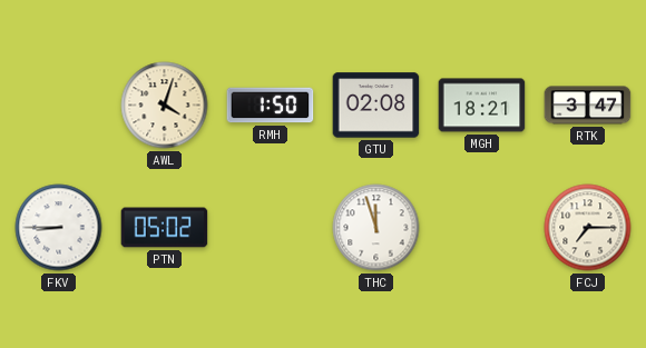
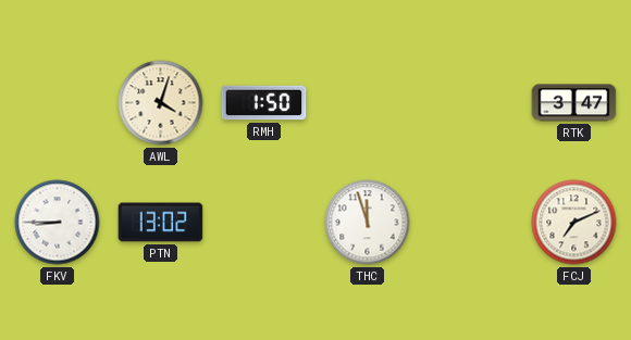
GTU: 02:08 -> none (376, 106)
MGH: 18:21 -> none (482, 106)
PTN: 05:02 -> 13:02 (161, 223)
FCJ: 7:15 -> 7:11 (574, 223)
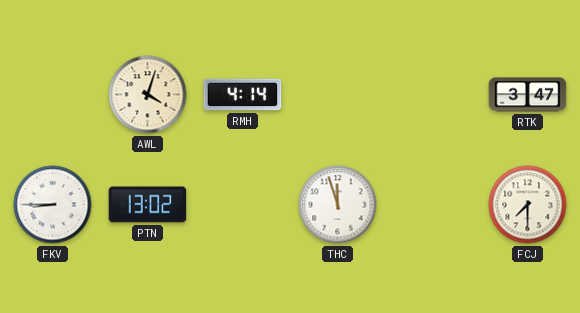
RMH: 1:50 -> 4:14 (243, 95)
FCJ: 7:11 -> 7:30 (528, 205)
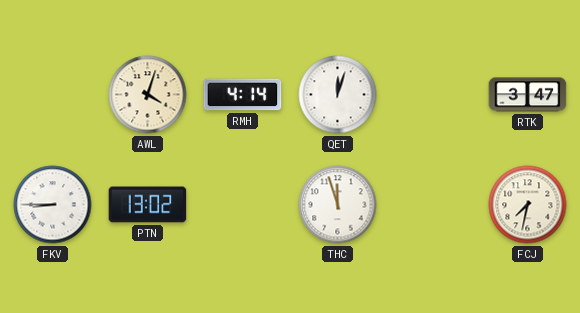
QET: none -> 12:03 (338, 95)
FCJ: 7:30 -> 7:32 (528, 205)
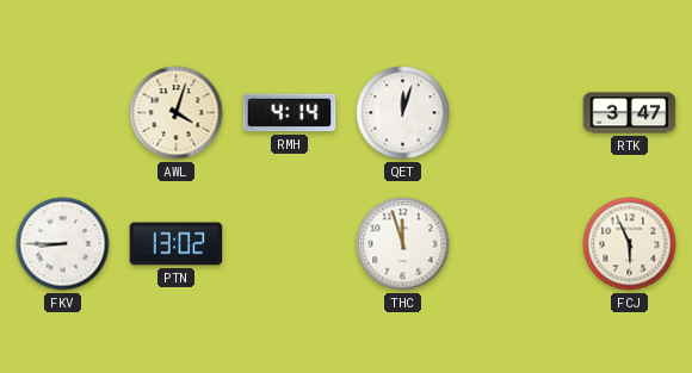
FCJ: 7:32 -> 5:56 (630, 244)
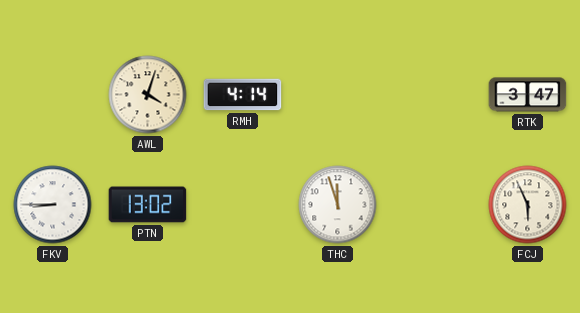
QET: 12:03 -> none (403, 113)
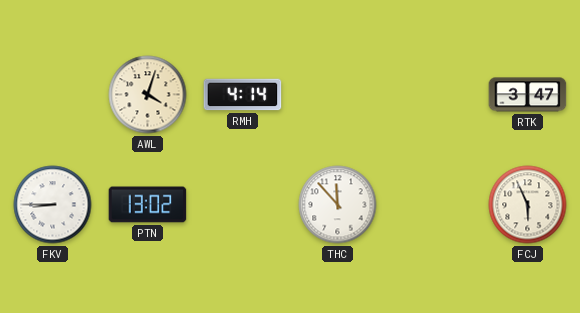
THC: 11:57 -> 11:53 (338, 205)
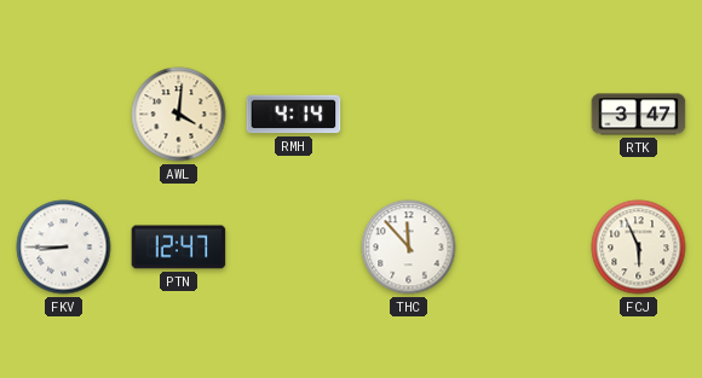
AWL: 4:03 -> 4:01 (179, 115)
PTN: 13:02 -> 12:47 (179, 248)
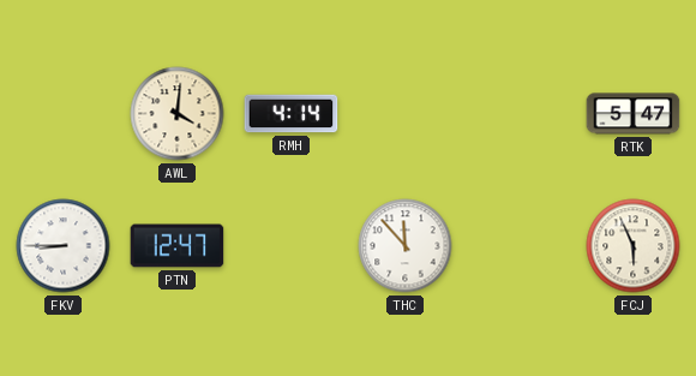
RTK: 3:47 -> 5:47 (634, 114)
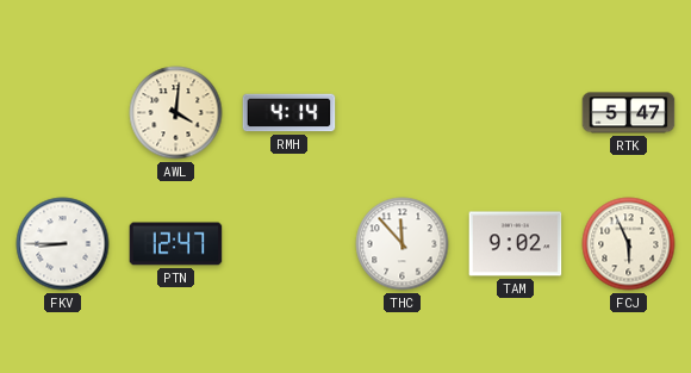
TAM: none -> 9:02 (516, 244)
